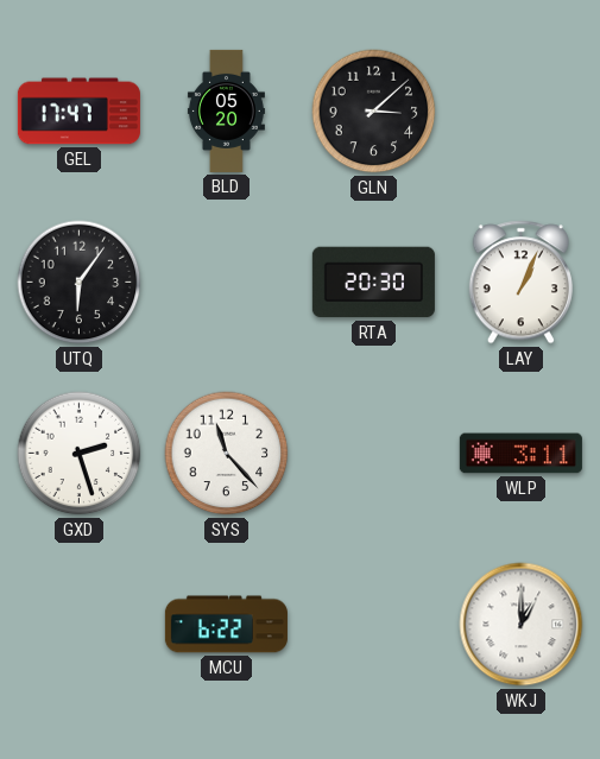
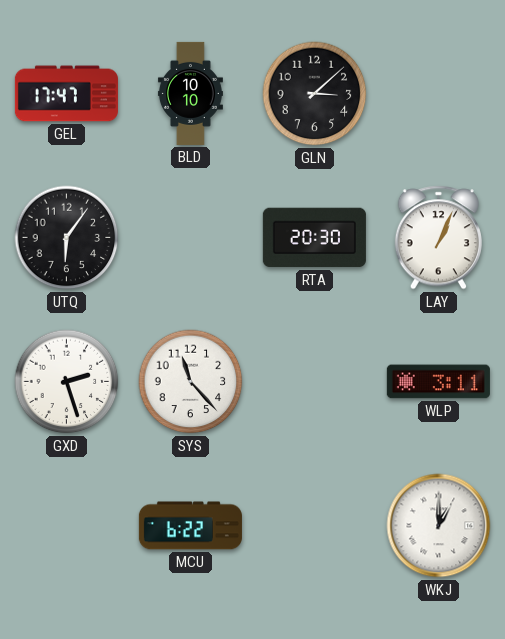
BLD: 05:20 -> 10:10 (190, 93)
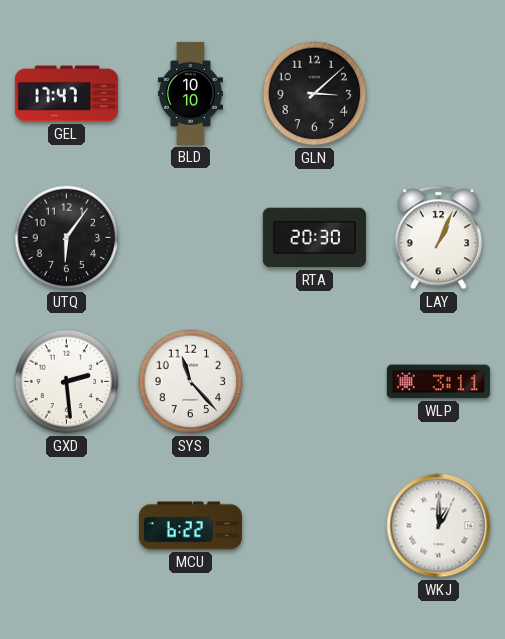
GXD: 2:27 -> 2:29 (67, 382)
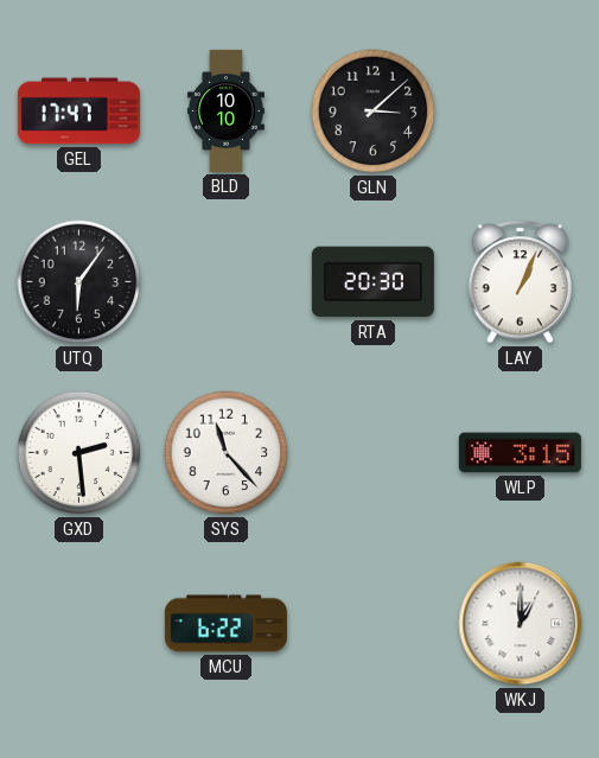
WLP: 3:11 -> 3:15 (520, 453)
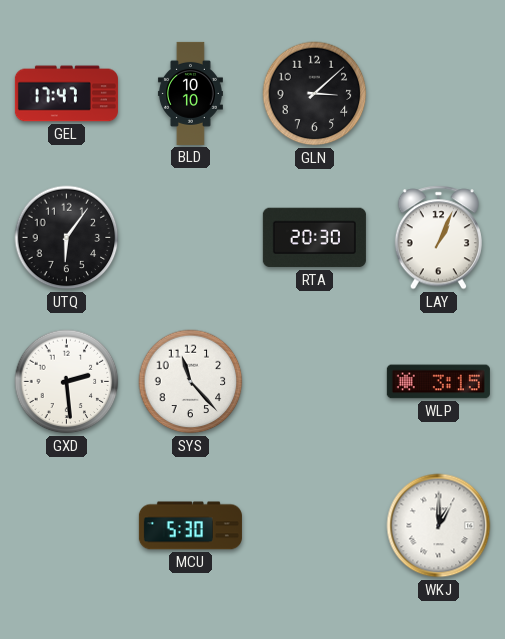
MCU: 6:22 -> 5:30 (190, 526)
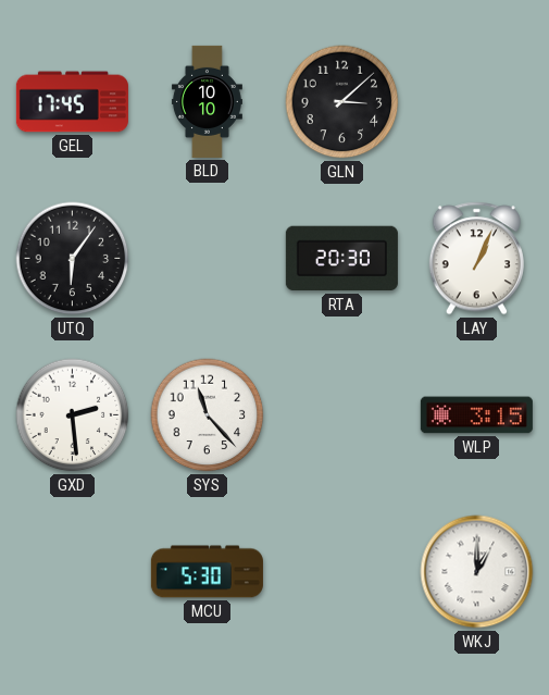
GEL: 17:47 -> 17:45 (72, 102)
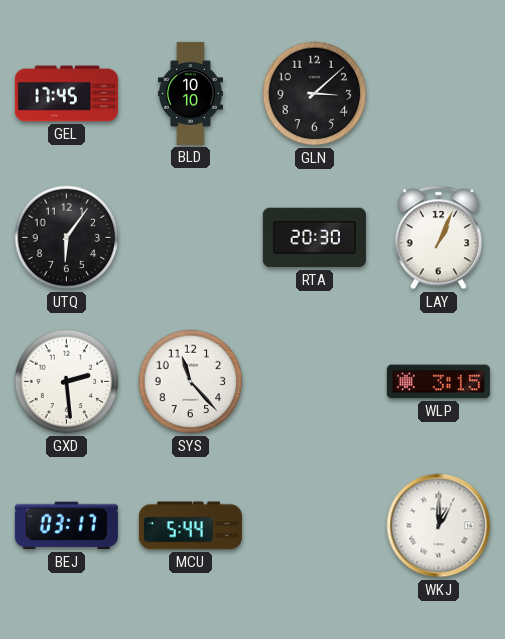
BEJ: none -> 03:17 (66, 526)
MCU: 5:30 -> 5:44 (190, 526)
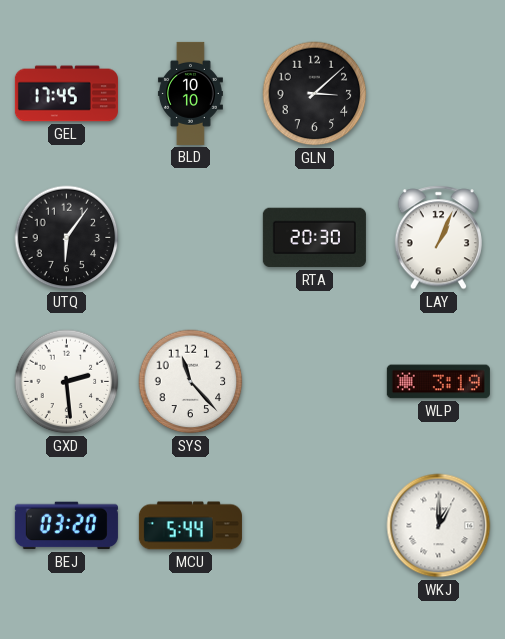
WLP: 3:15 -> 3:19 (438, 382)
BEJ: 03:17 -> 03:20 (66, 526)
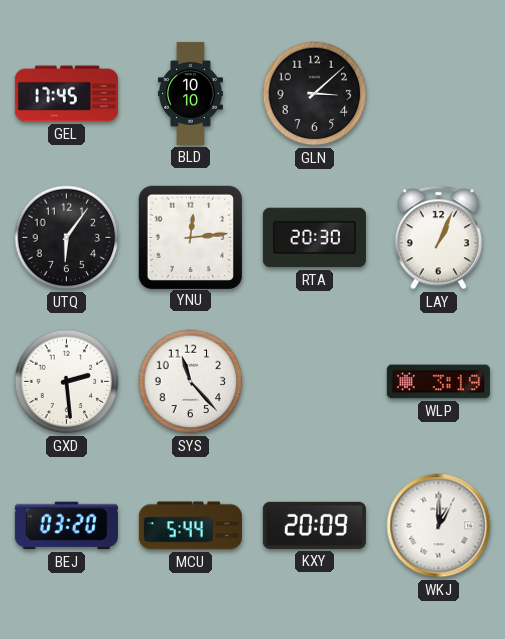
YNU: none -> 12:14 (190, 237)
KXY: none -> 20:09 (314, 525)
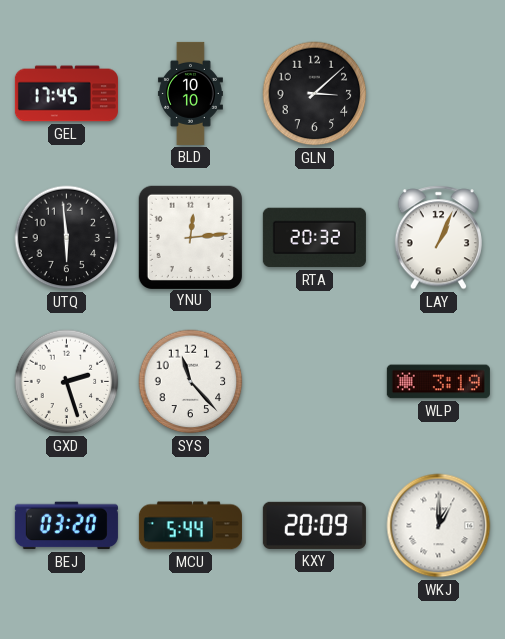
UTQ: 6:06 -> 5:59 (67, 238)
RTA: 20:30 -> 20:32 (314, 238)
GXD: 2:29 -> 2:27 (67, 382)
